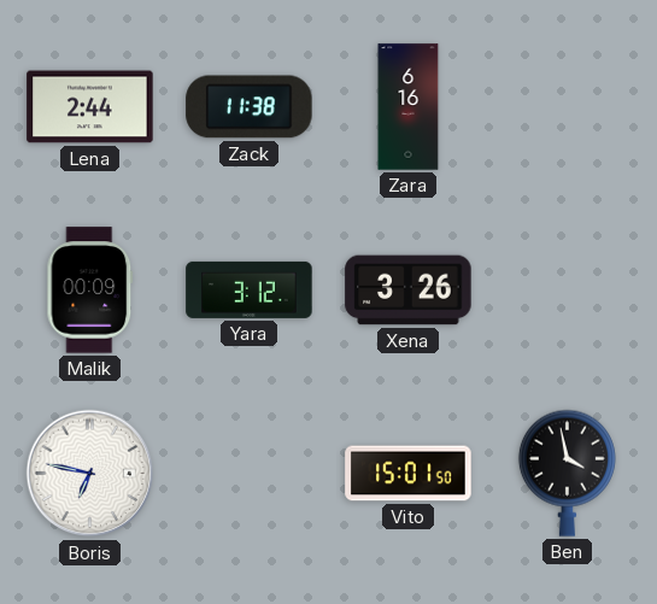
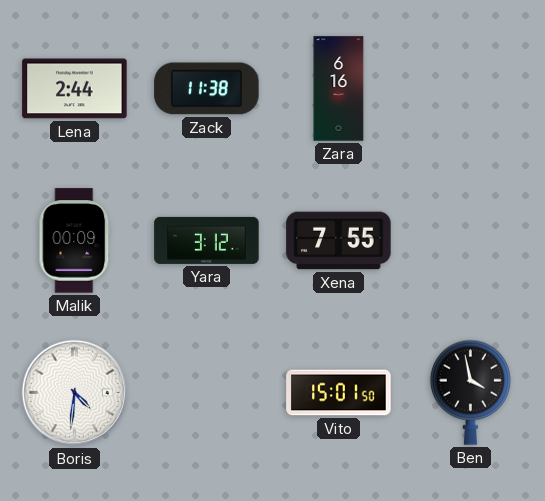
Xena: 3:26 -> 7:55 (339, 241)
Boris: 6:47 -> 4:31 (75, 393)
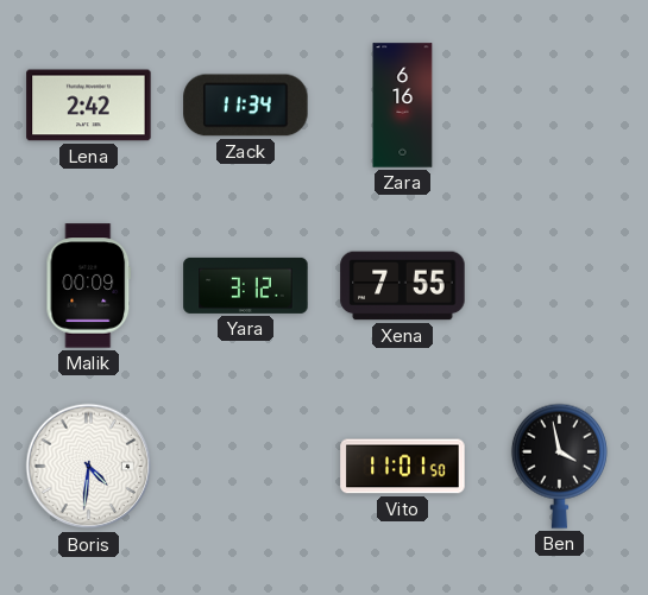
Lena: 2:44 -> 2:42 (89, 106)
Zack: 11:38 -> 11:34 (246, 106)
Vito: 15:01 -> 11:01 (403, 467)
